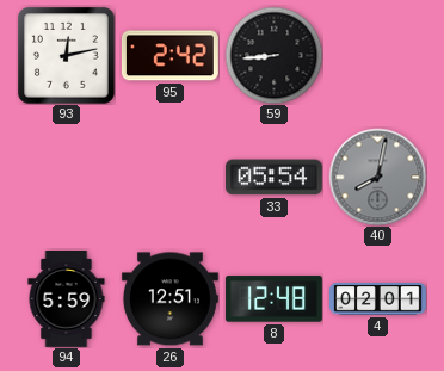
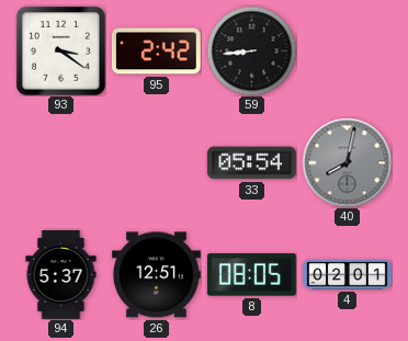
93: 12:13 -> 3:21 (60, 50)
94: 5:59 -> 5:37 (61, 275)
8: 12:48 -> 08:05 (251, 275)
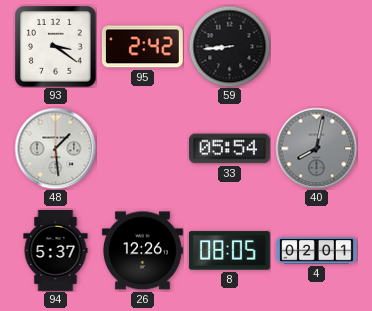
48: none -> 1:29 (55, 148)
26: 12:51 -> 12:26 (143, 251)
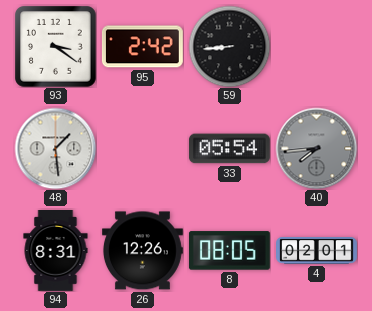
40: 8:02 -> 7:44 (316, 148)
94: 5:37 -> 8:31 (56, 251)
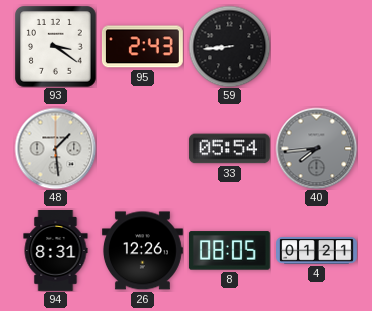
95: 2:42 -> 2:43 (142, 47)
4: 02:01 -> 01:21 (317, 251)
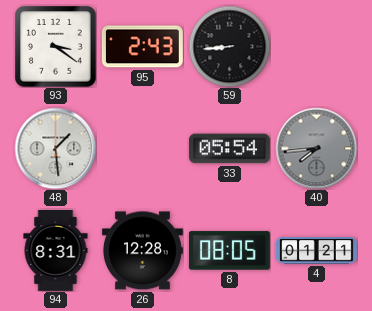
26: 12:26 -> 12:28 (143, 251)
